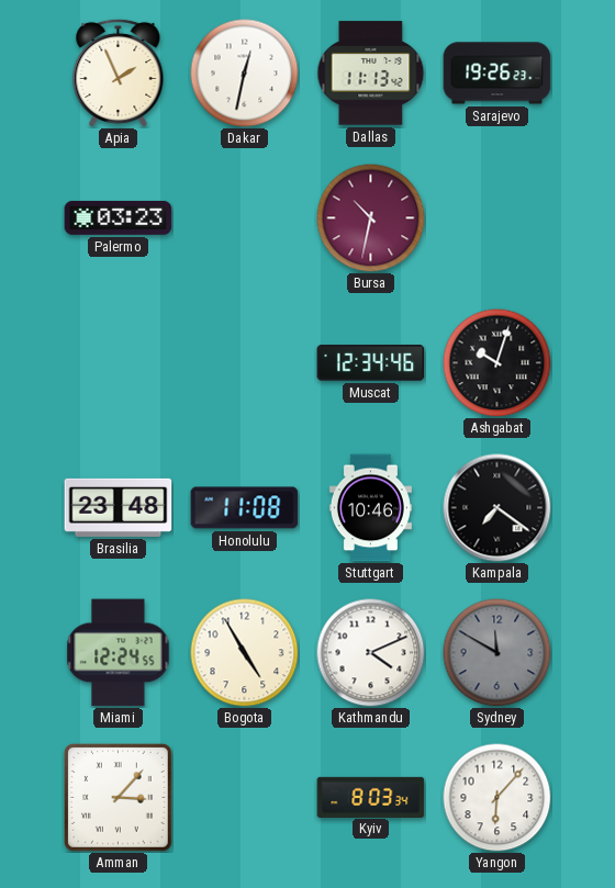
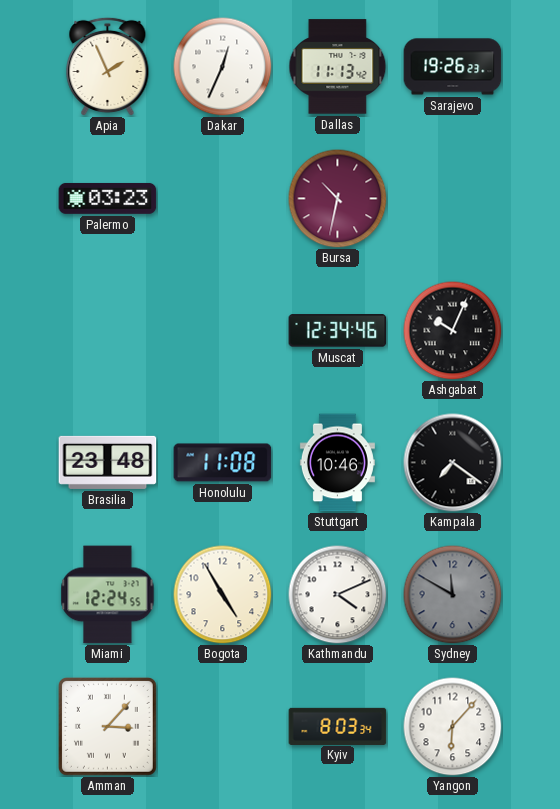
Dakar: 12:32 -> 12:34 (223, 67)
Ashgabat: 10:03 -> 10:04 (453, 331)
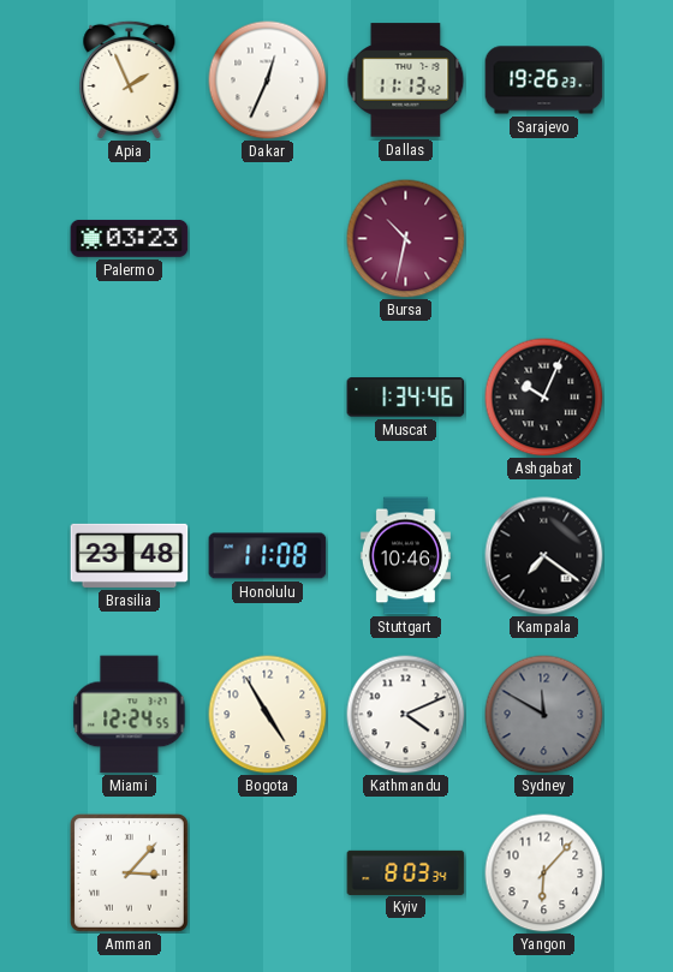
Muscat: 12:34 -> 1:34 (406, 398)
